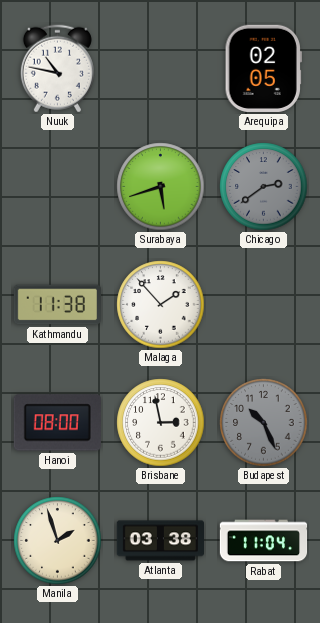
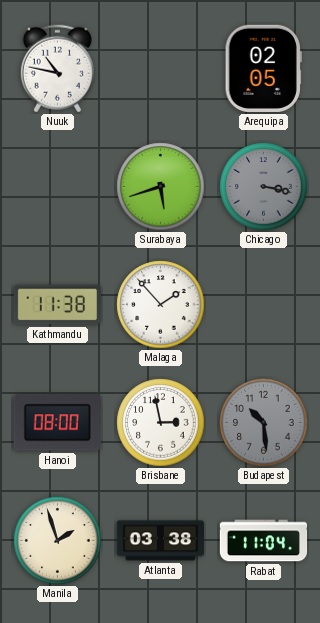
Chicago: 2:39 -> 3:17 (264, 187)
Budapest: 10:26 -> 10:29 (264, 423)
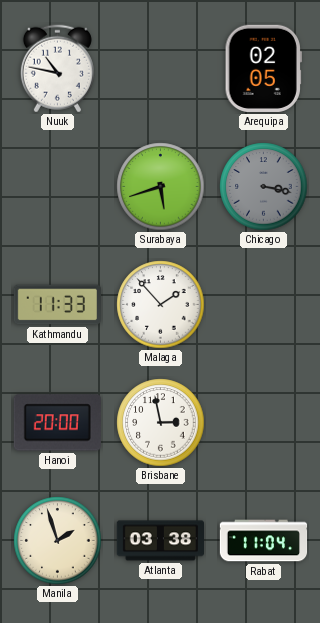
Kathmandu: 11:38 -> 11:33 (57, 305)
Hanoi: 08:00 -> 20:00 (57, 423)
Budapest: 10:29 -> none (264, 423)
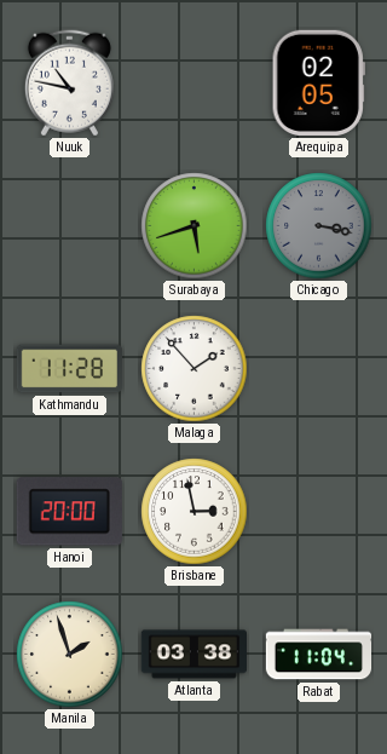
Kathmandu: 11:33 -> 11:28 (69, 369)
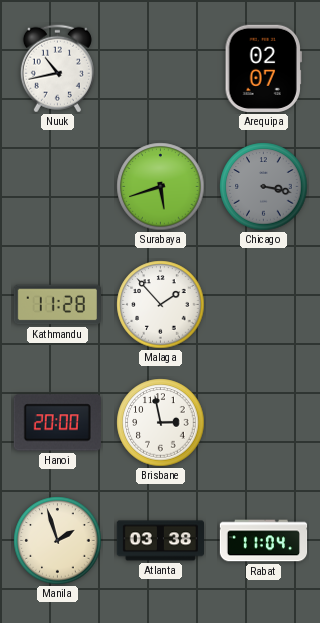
Nuuk: 10:47 -> 10:43 (57, 69)
Arequipa: 02:05 -> 02:07 (263, 68)
